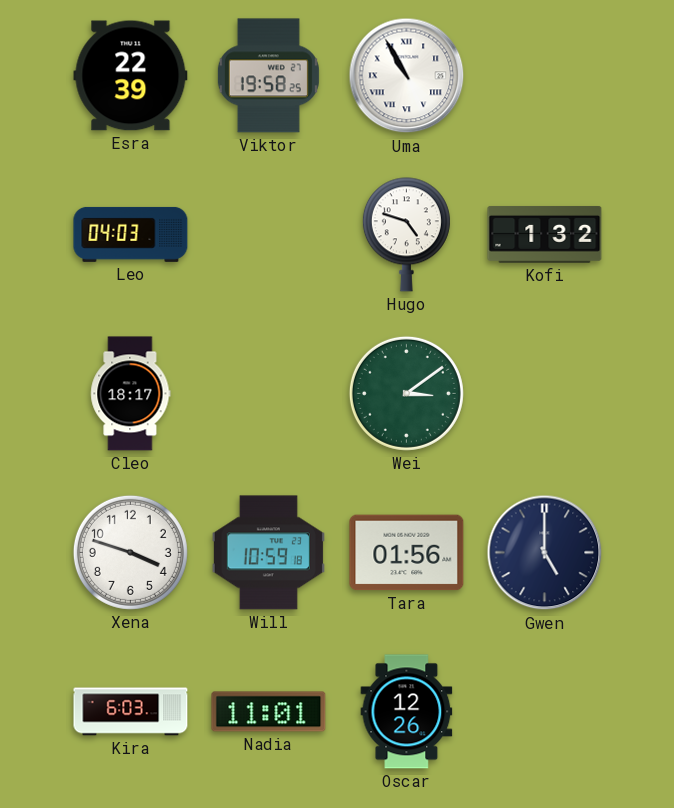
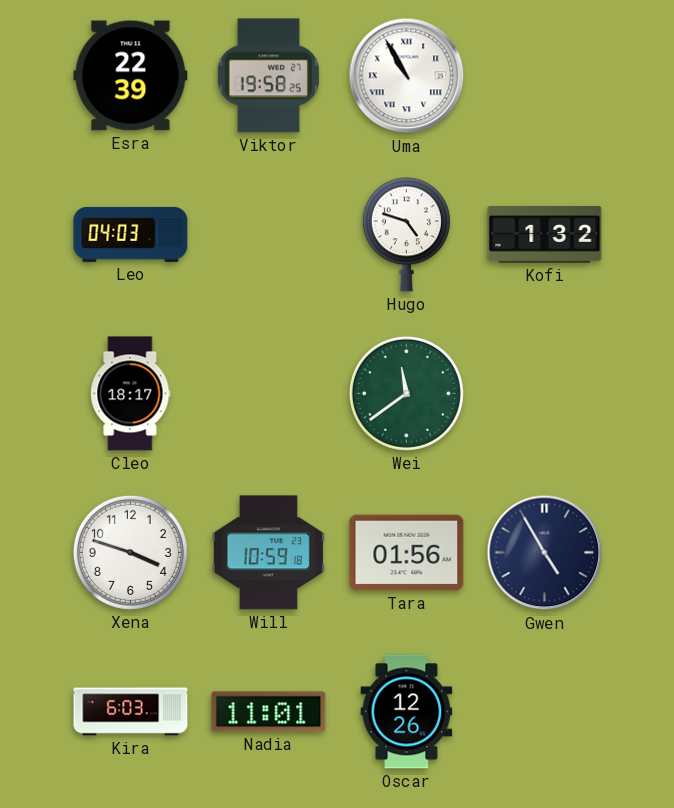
Wei: 3:09 -> 11:39 (406, 393)
Gwen: 5:00 -> 4:55 (545, 553)
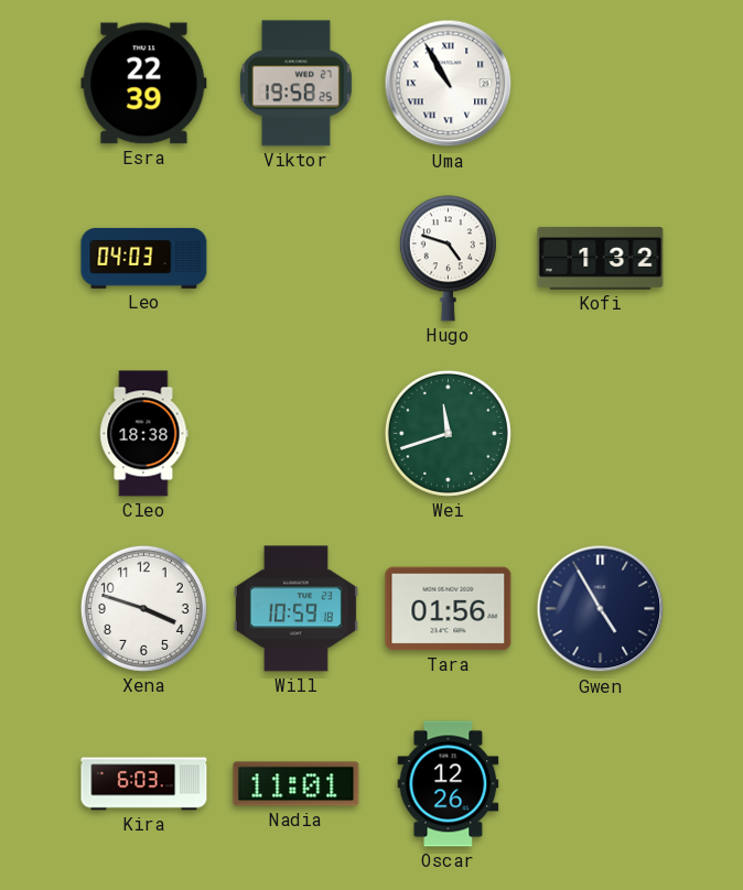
Cleo: 18:17 -> 18:38 (144, 434)
Wei: 11:39 -> 11:42 (448, 433)
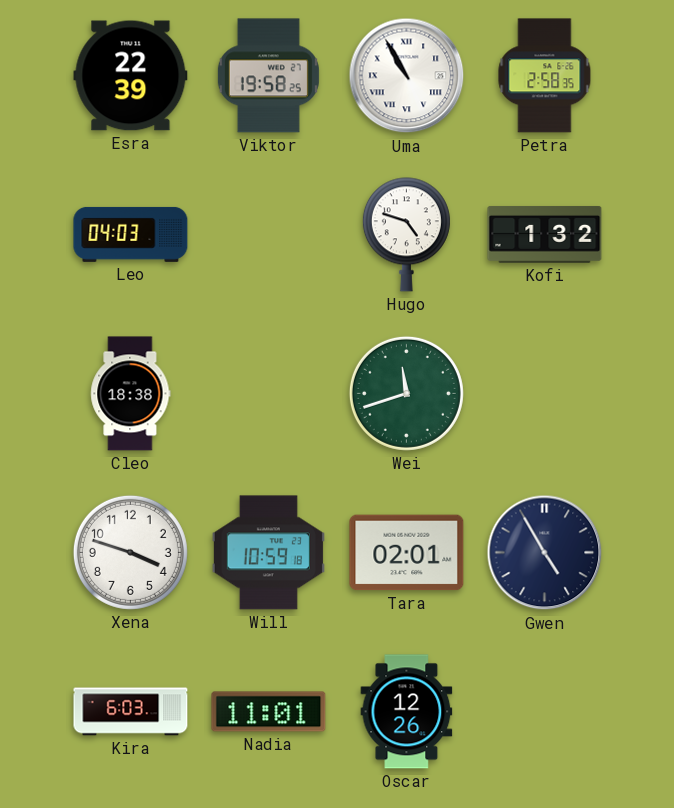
Petra: none -> 2:58 (545, 76)
Tara: 01:56 -> 02:01 (407, 553)
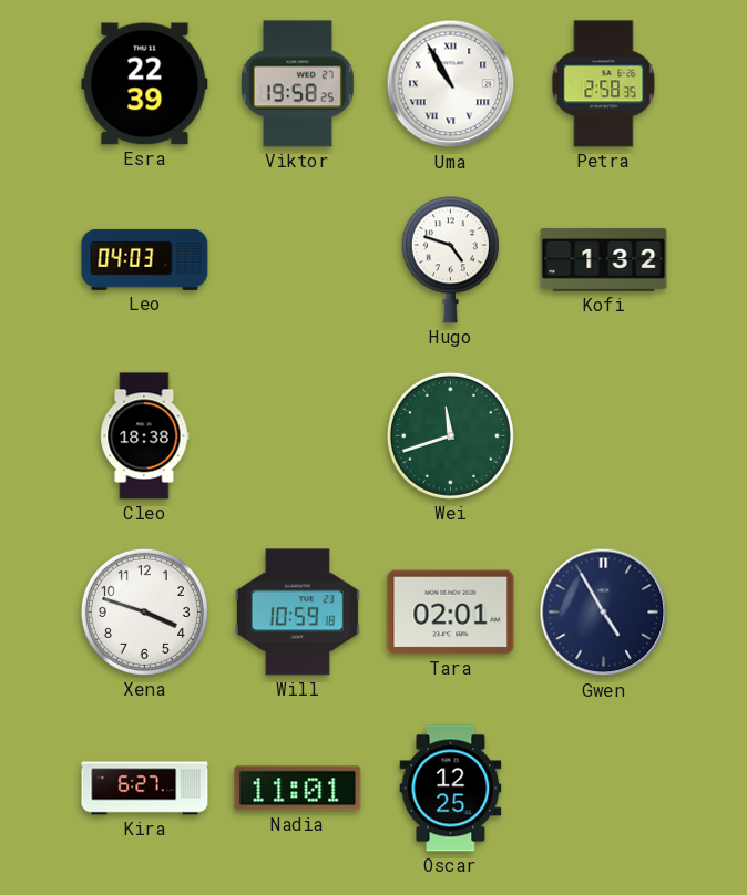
Kira: 6:03 -> 6:27 (145, 789)
Oscar: 12:26 -> 12:25 (451, 789)
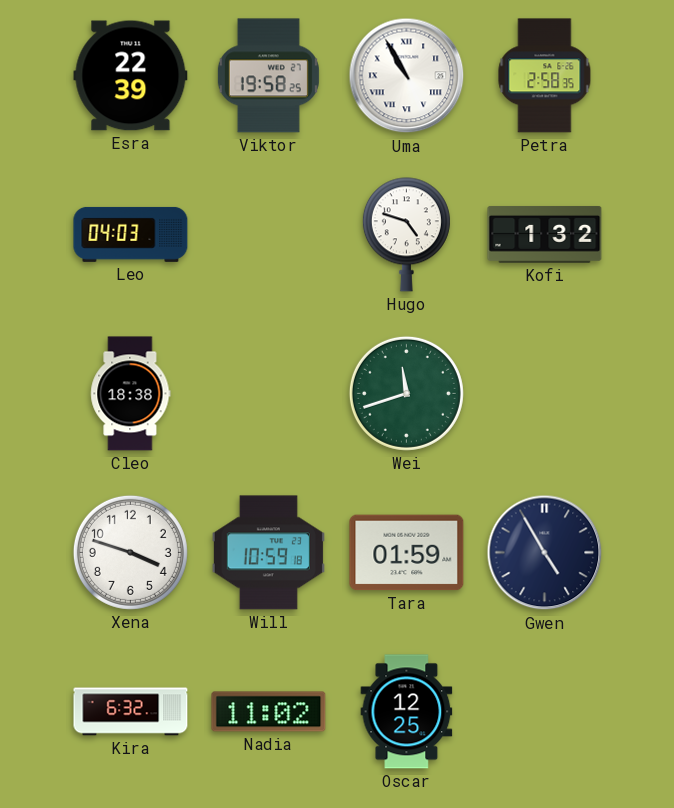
Tara: 02:01 -> 01:59 (407, 553)
Kira: 6:27 -> 6:32 (131, 712)
Nadia: 11:01 -> 11:02 (269, 712)
